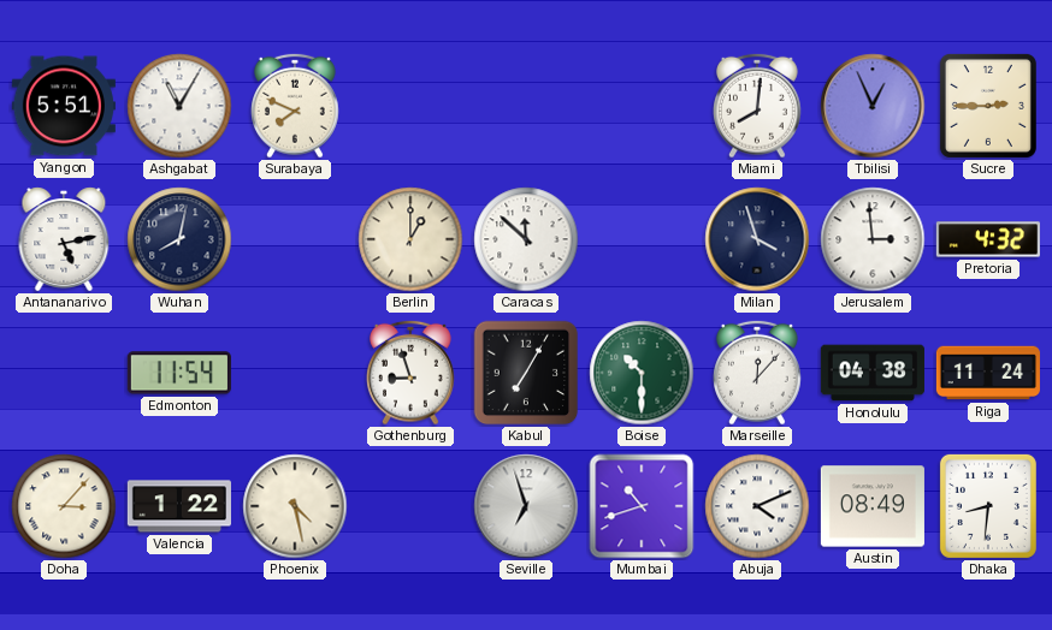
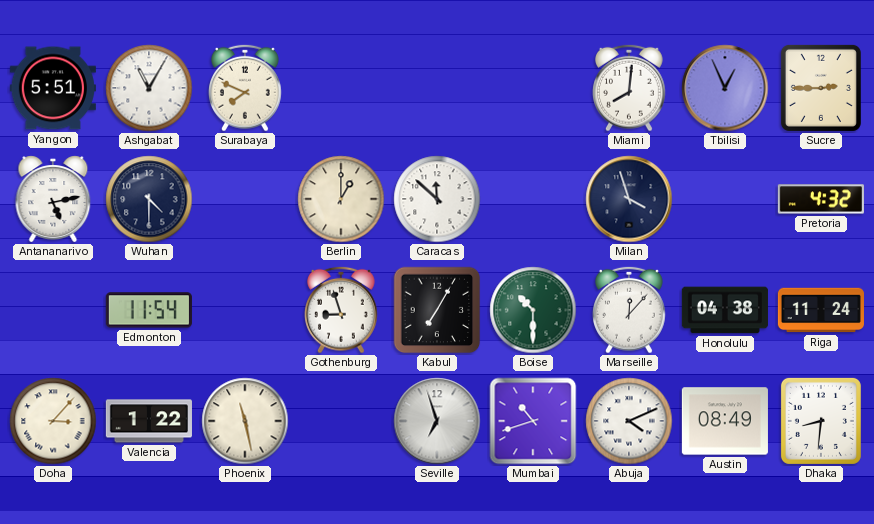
Wuhan: 8:02 -> 4:30 (149, 199)
Jerusalem: 2:59 -> none (873, 239)
Phoenix: 4:28 -> 11:28 (245, 421)
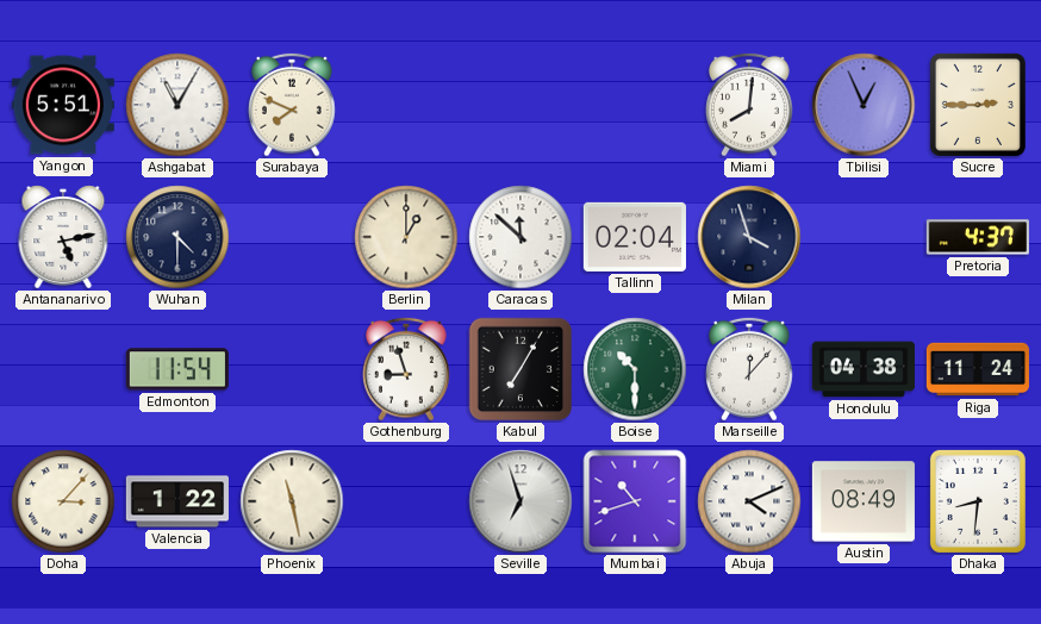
Tallinn: none -> 02:04 (635, 237)
Pretoria: 4:32 -> 4:37 (978, 237)
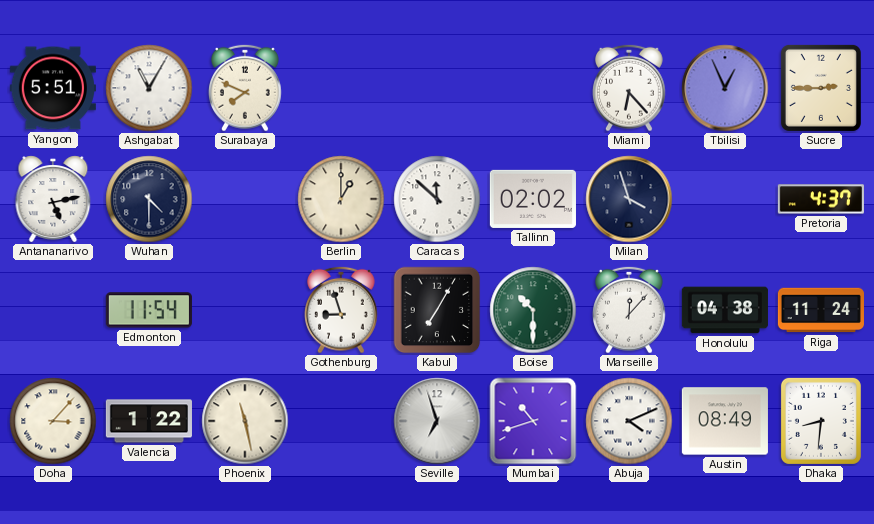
Miami: 8:01 -> 6:23 (630, 88)
Tallinn: 02:04 -> 02:02 (533, 199)
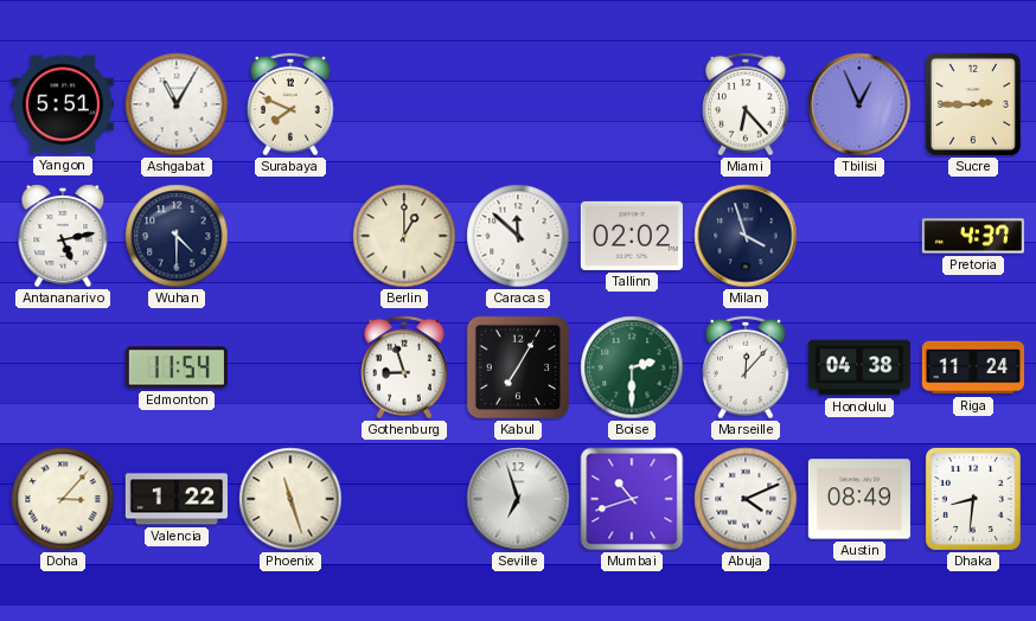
Boise: 10:30 -> 2:30 (632, 367)
Phoenix: 11:28 -> 11:27 (290, 499)
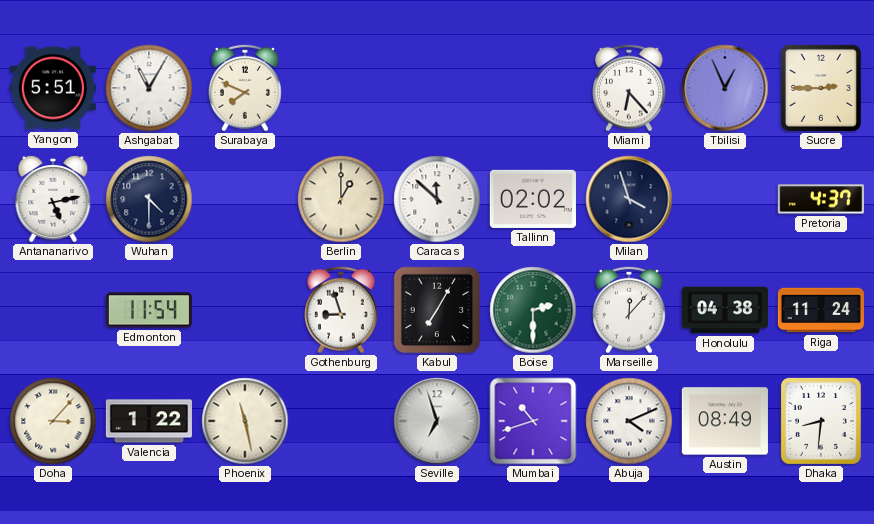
Phoenix: 11:27 -> 11:28 (245, 421)
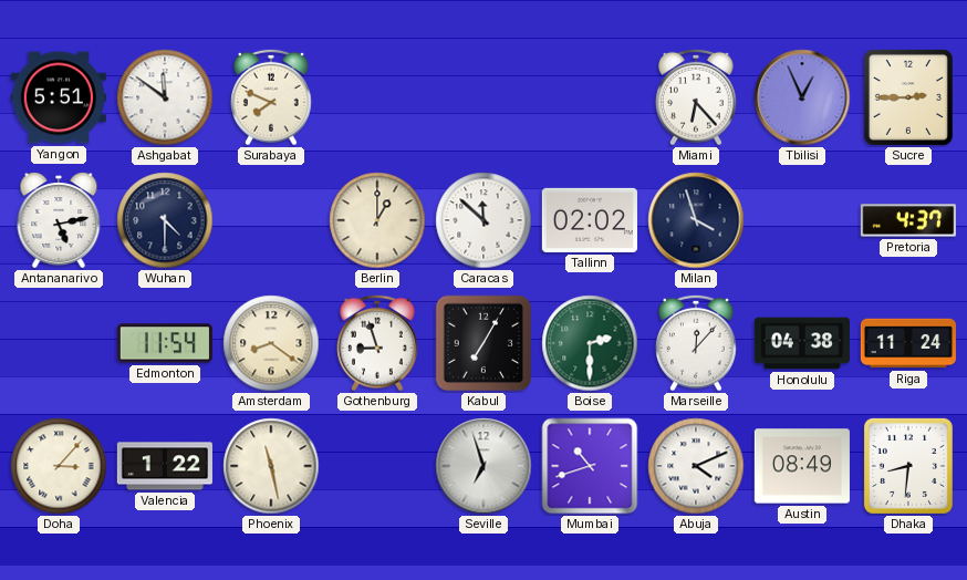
Ashgabat: 11:05 -> 11:51 (165, 97)
Amsterdam: none -> 8:21 (271, 343)
